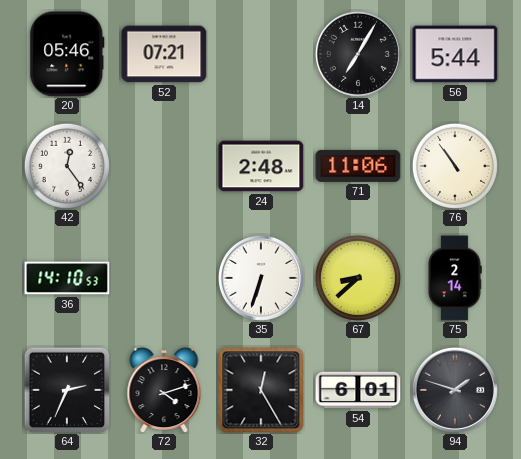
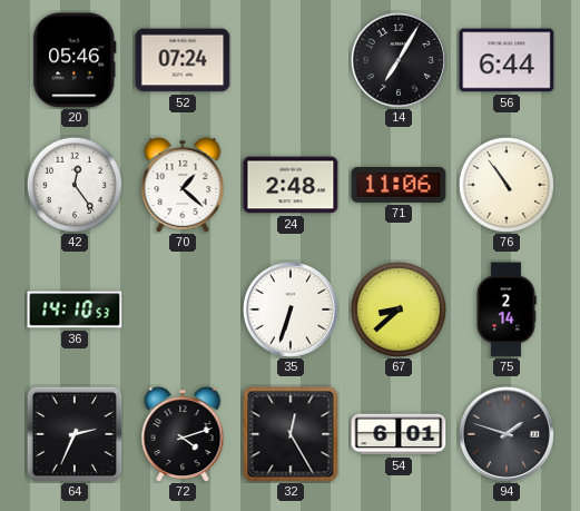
52: 07:21 -> 07:24 (183, 60)
56: 5:44 -> 6:44 (507, 60)
70: none -> 1:22 (183, 185)
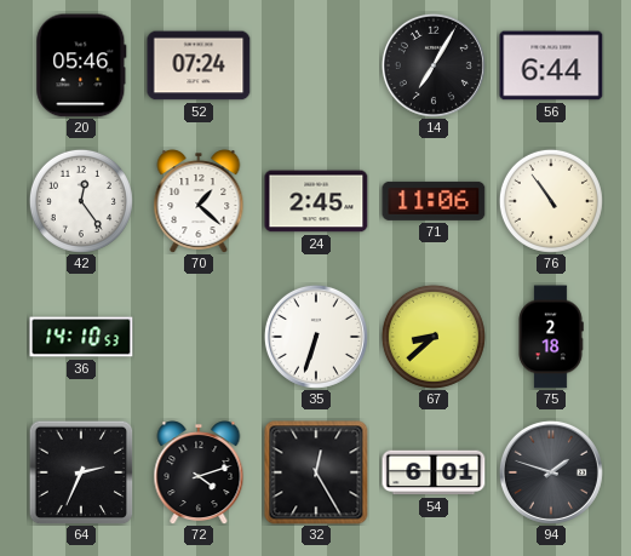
24: 2:48 -> 2:45 (316, 201)
75: 2:14 -> 2:18 (551, 337)
